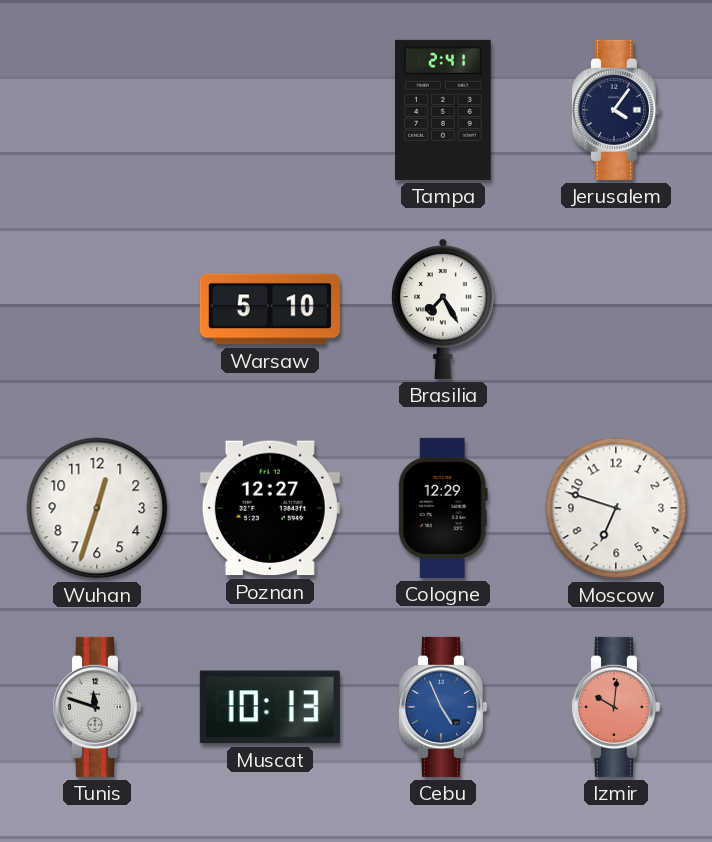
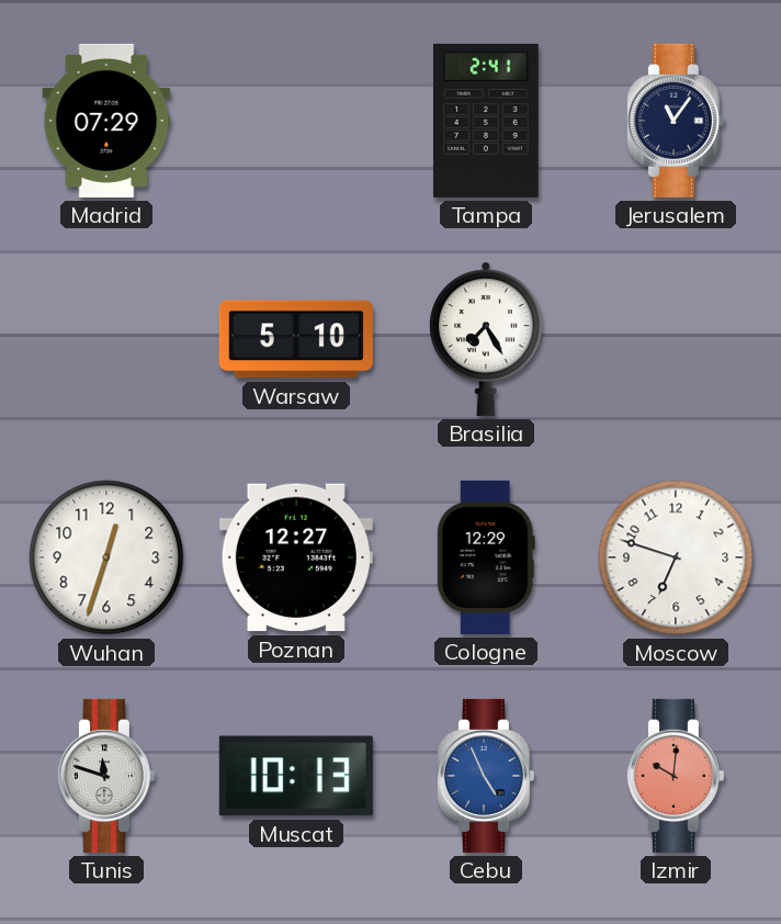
Madrid: none -> 07:29 (106, 121)
Jerusalem: 4:06 -> 11:06 (675, 121)
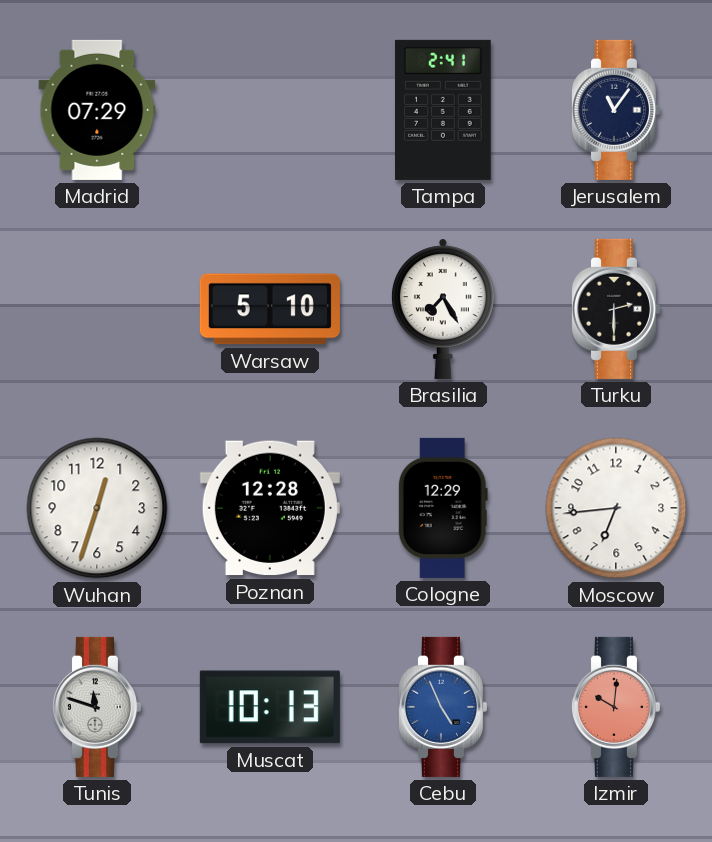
Turku: none -> 2:30 (615, 309)
Poznan: 12:27 -> 12:28 (270, 508)
Moscow: 6:48 -> 6:44 (616, 508)
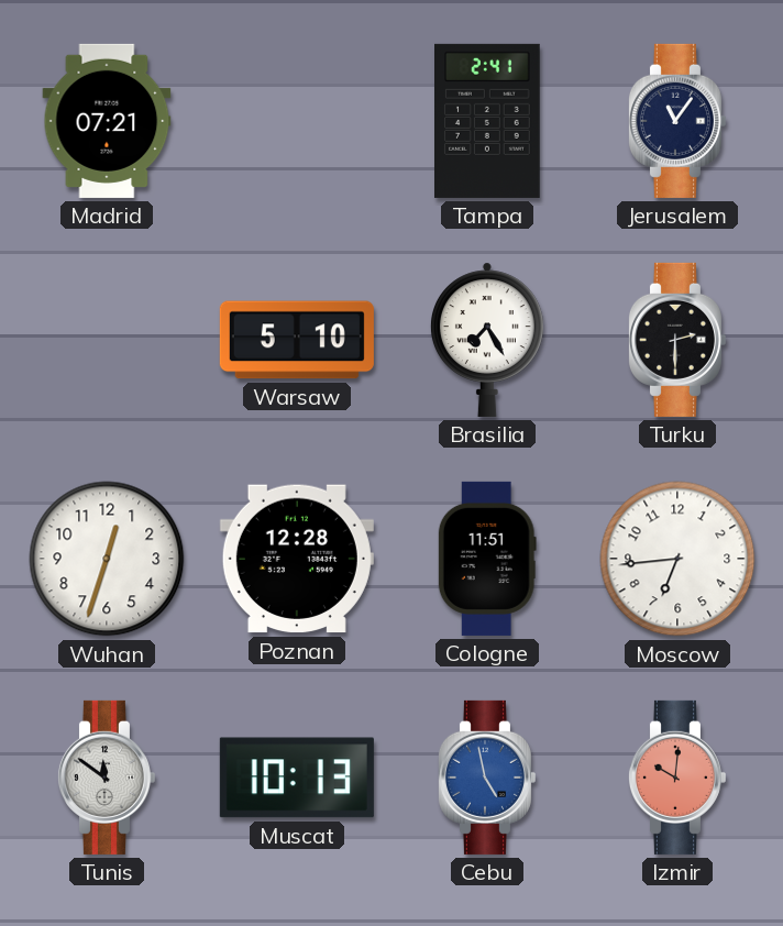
Madrid: 07:29 -> 07:21 (107, 121)
Cologne: 12:29 -> 11:51 (487, 559)
Tunis: 11:48 -> 11:51 (106, 778)
Cebu: 4:56 -> 4:58 (486, 778)
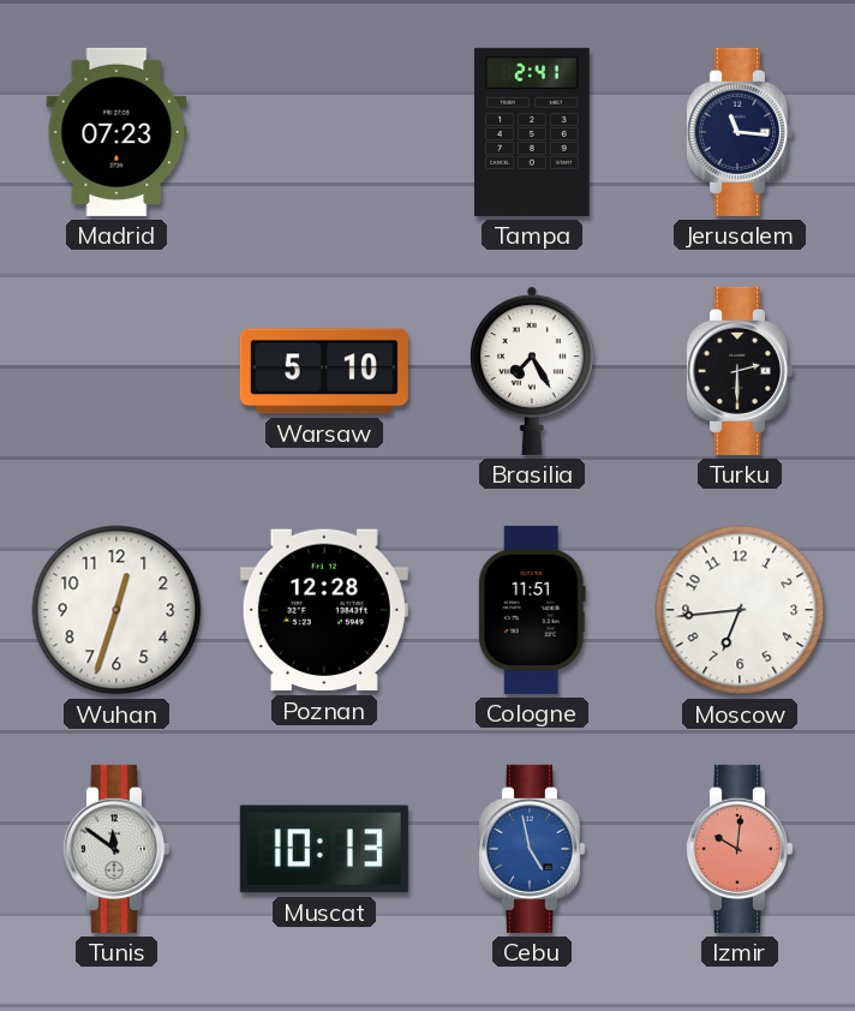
Madrid: 07:21 -> 07:23 (116, 132)
Jerusalem: 11:06 -> 11:16 (739, 132)
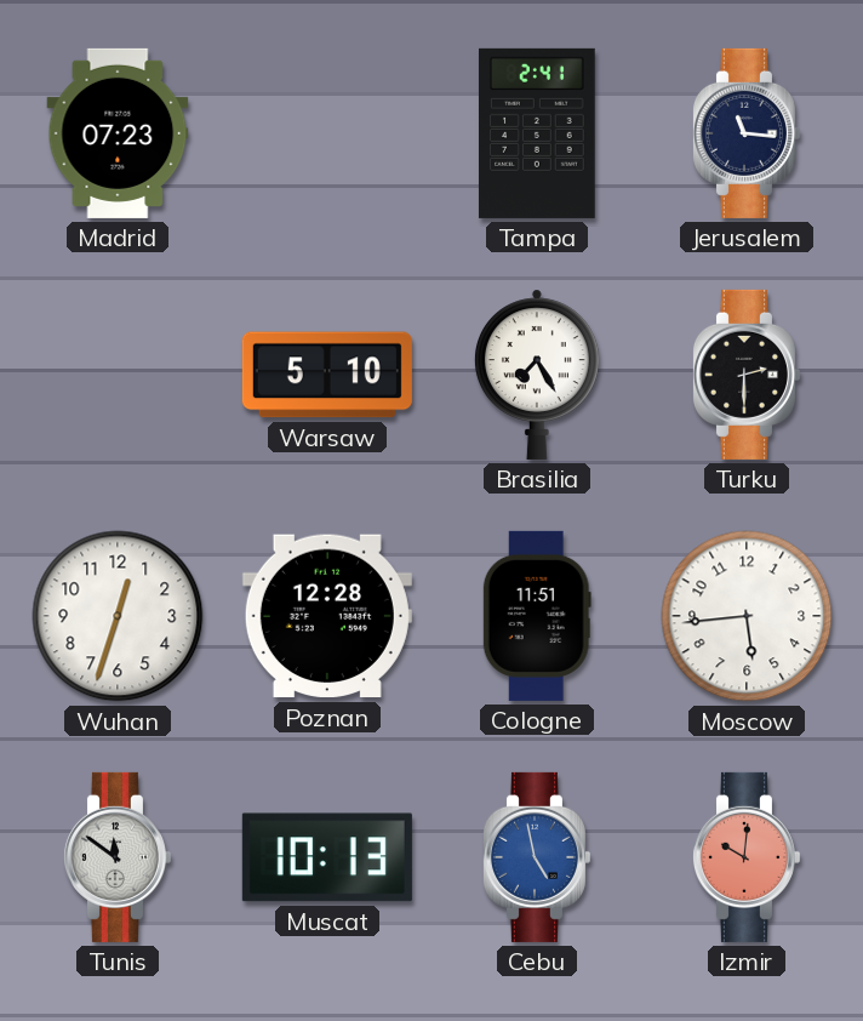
Moscow: 6:44 -> 5:44 (747, 616)
